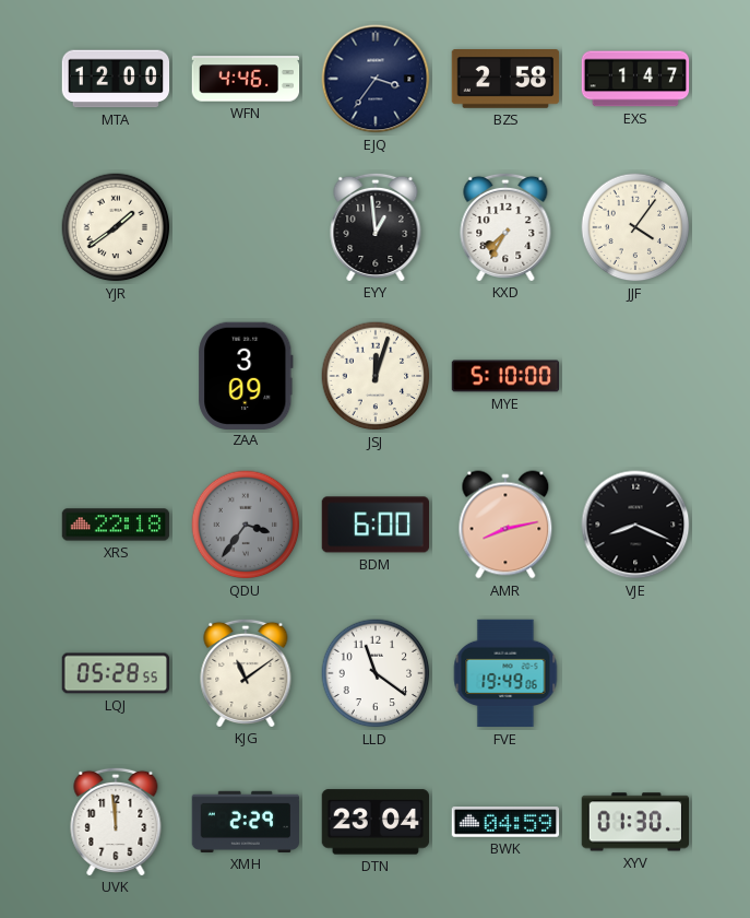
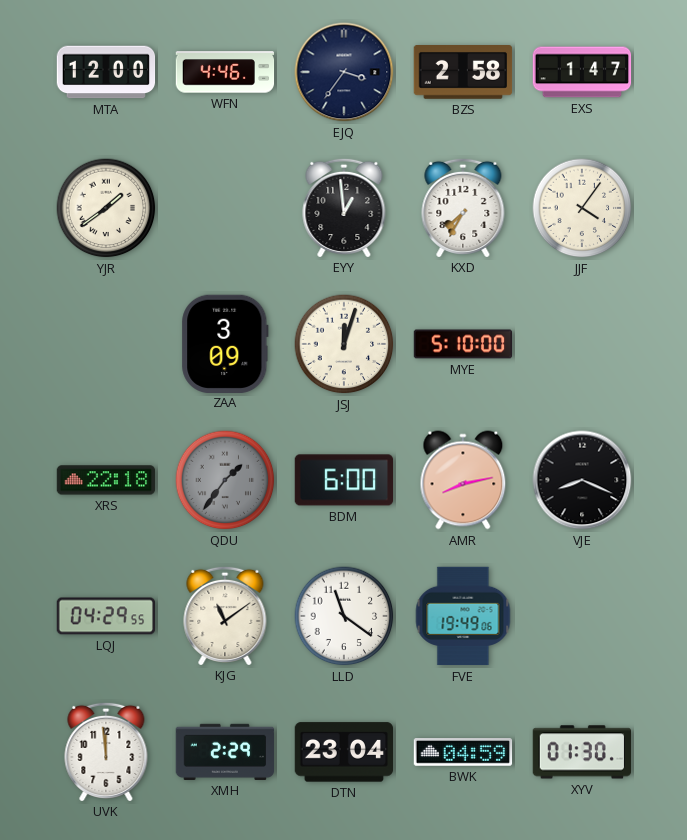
QDU: 3:36 -> 1:36 (225, 480)
LQJ: 05:28 -> 04:29 (106, 616)
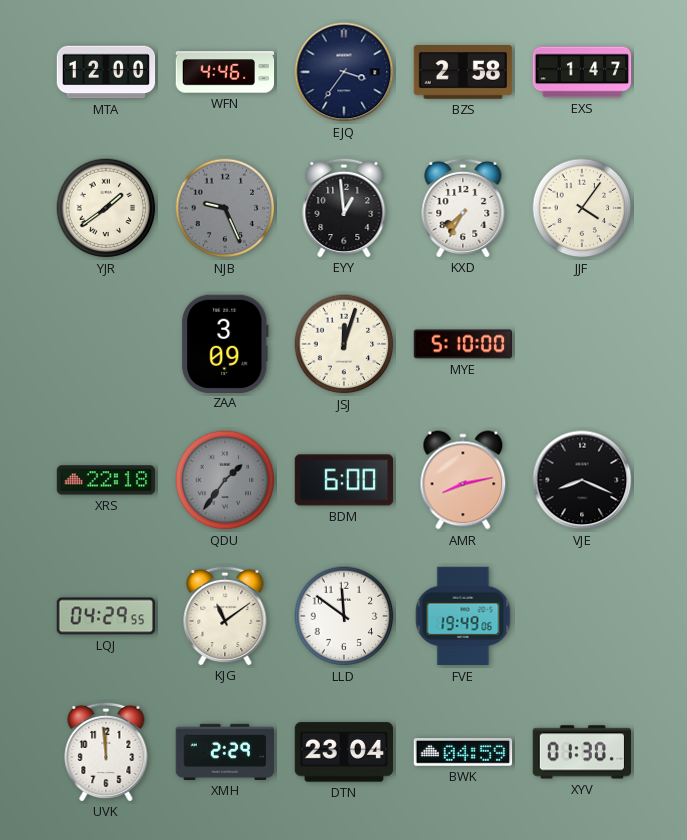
NJB: none -> 9:26 (225, 208)
LLD: 11:21 -> 11:51 (344, 616)
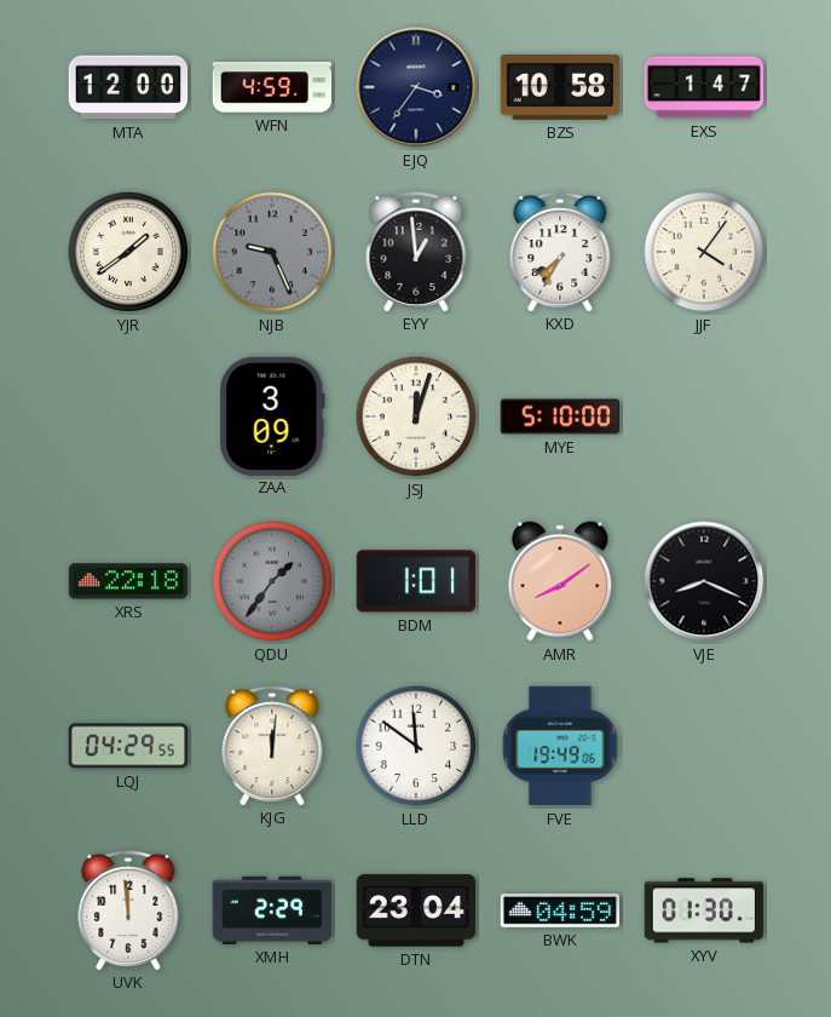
WFN: 4:46 -> 4:59 (272, 87)
BZS: 2:58 -> 10:58 (560, 88)
BDM: 6:00 -> 1:01 (416, 581)
AMR: 8:13 -> 8:09 (560, 581)
KJG: 11:09 -> 12:01 (272, 745)
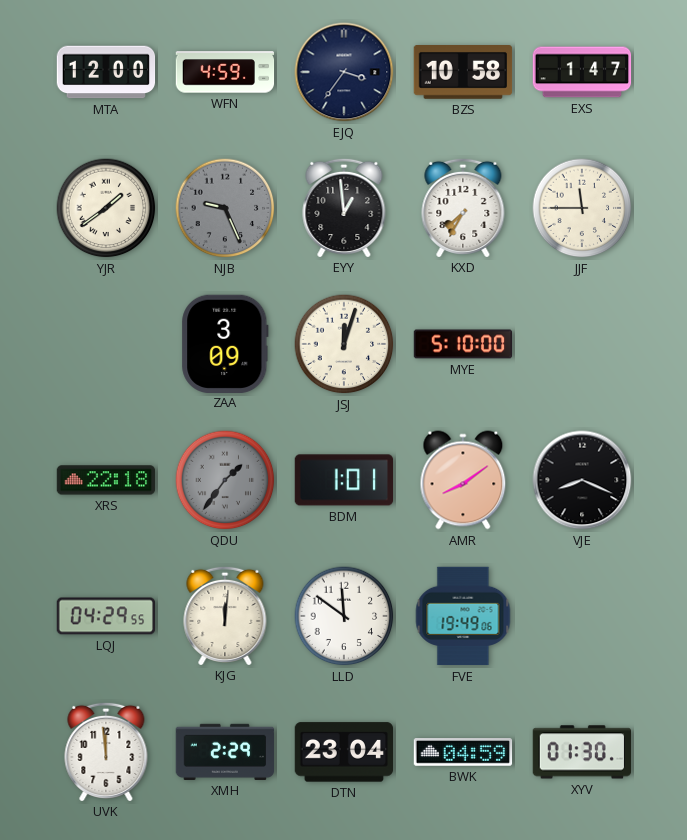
JJF: 4:06 -> 11:45 (582, 208)
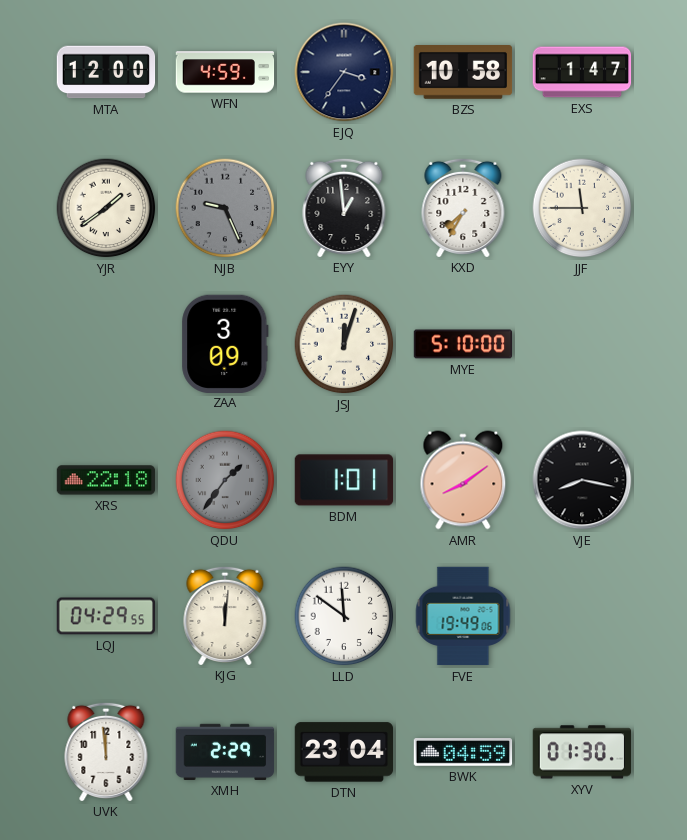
VJE: 8:19 -> 8:17 (582, 480)
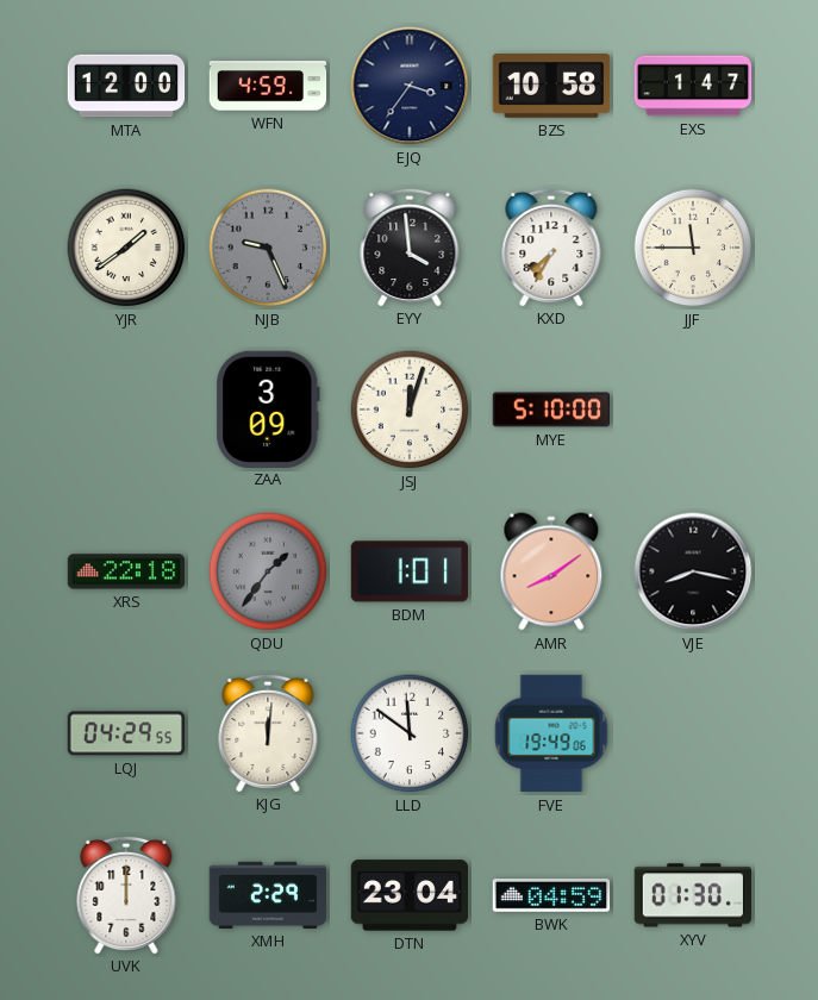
EYY: 12:59 -> 3:59 (410, 246)
UVK: 11:59 -> 12:00 (126, 894)
